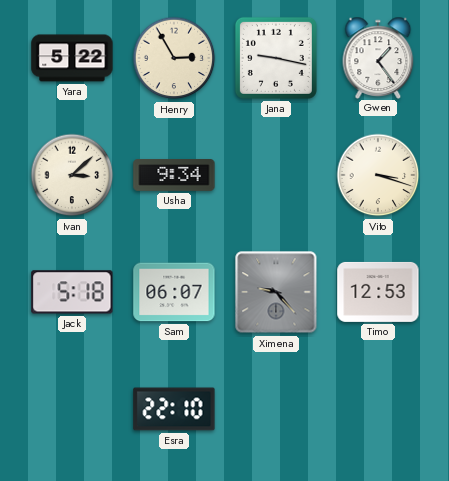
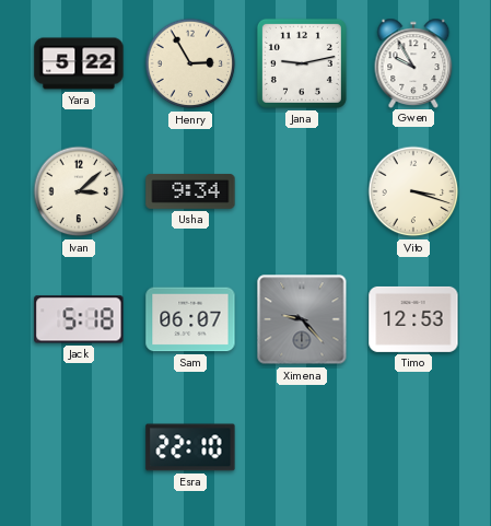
Jana: 9:17 -> 9:13 (302, 63)
Gwen: 1:24 -> 9:55 (413, 62)
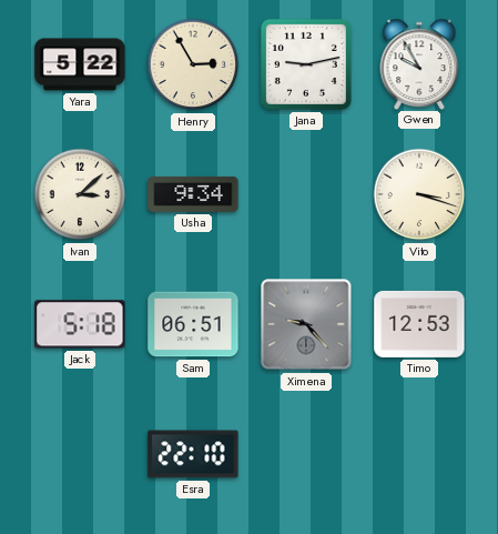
Sam: 06:07 -> 06:51 (193, 324)
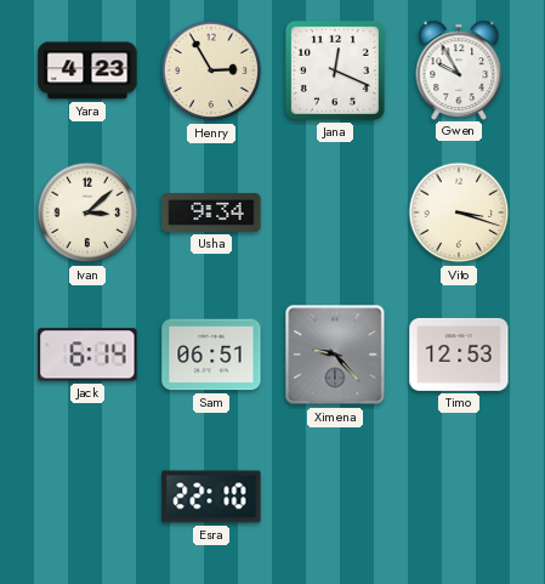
Yara: 5:22 -> 4:23 (87, 70)
Jana: 9:13 -> 12:19 (335, 70)
Jack: 5:18 -> 6:14 (87, 355)
